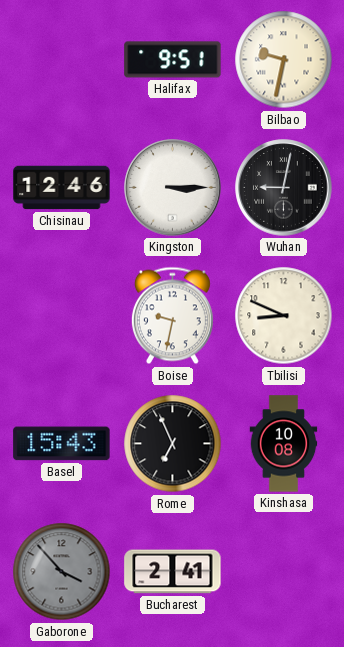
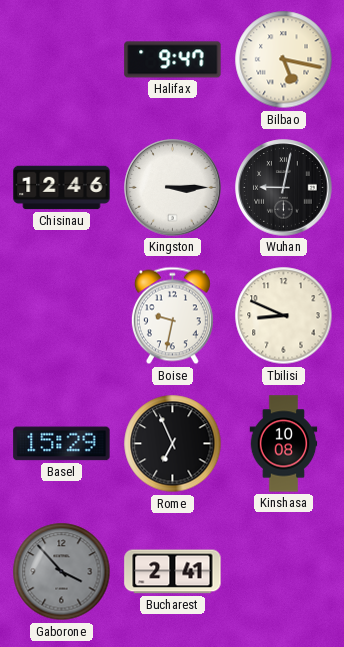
Halifax: 9:51 -> 9:47 (173, 60)
Bilbao: 9:32 -> 5:17 (284, 60)
Basel: 15:43 -> 15:29 (62, 444)
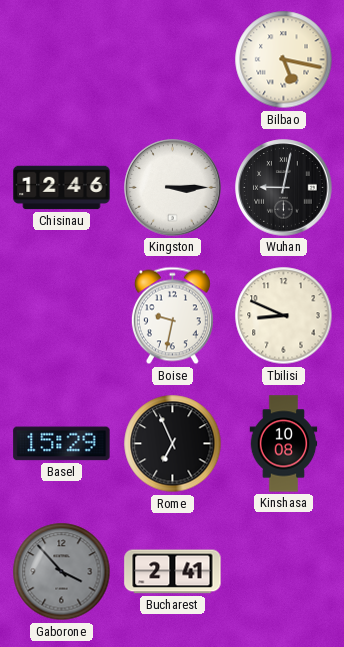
Halifax: 9:47 -> none (173, 60)
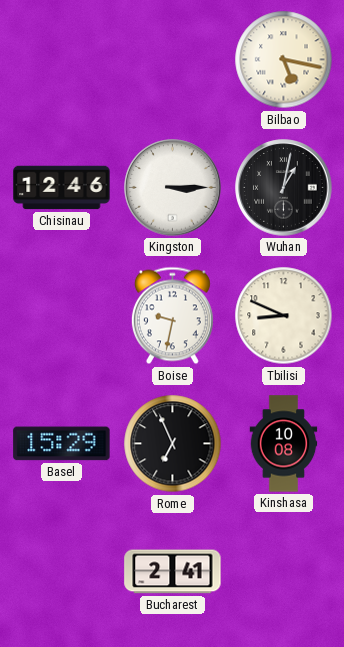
Wuhan: 9:02 -> 1:02 (284, 188)
Gaborone: 3:53 -> none (62, 572)
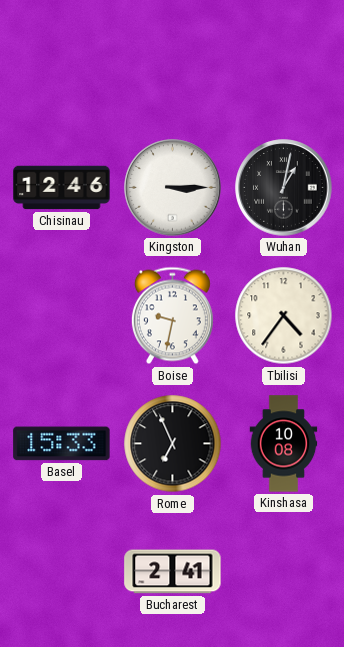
Bilbao: 5:17 -> none (284, 60)
Tbilisi: 8:49 -> 4:36 (284, 316)
Basel: 15:29 -> 15:33 (62, 444)
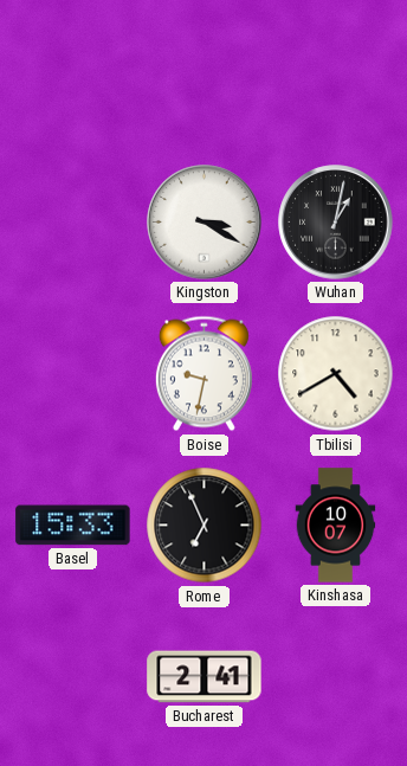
Chisinau: 12:46 -> none (62, 188)
Kingston: 3:15 -> 3:20 (205, 223)
Tbilisi: 4:36 -> 4:40 (336, 374)
Kinshasa: 10:08 -> 10:07 (336, 526)
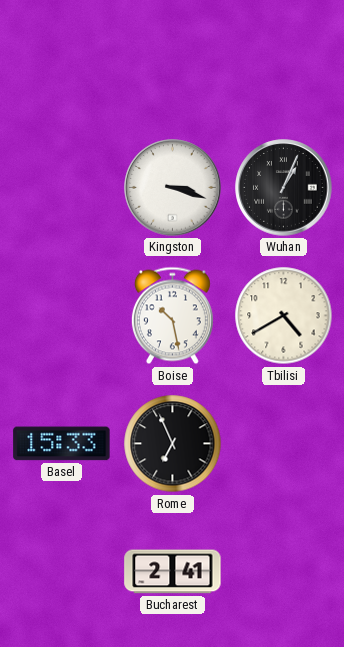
Kingston: 3:20 -> 3:18 (173, 188)
Wuhan: 1:02 -> 1:04 (284, 188)
Boise: 9:32 -> 10:28 (172, 316)
Kinshasa: 10:07 -> none (336, 526)
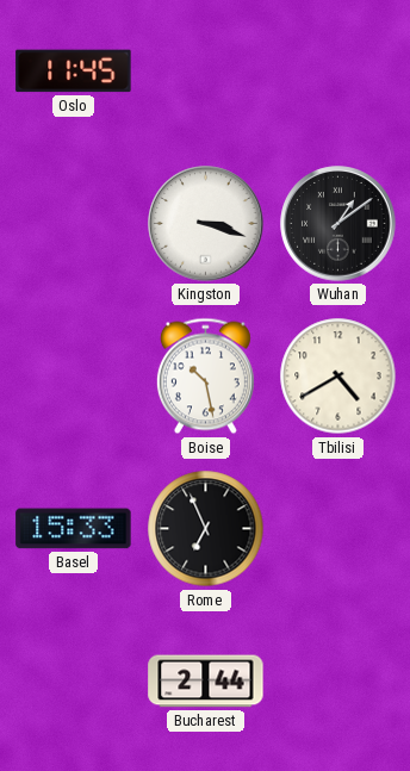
Oslo: none -> 11:45 (74, 71)
Wuhan: 1:04 -> 1:09 (338, 224)
Bucharest: 2:41 -> 2:44 (206, 682)
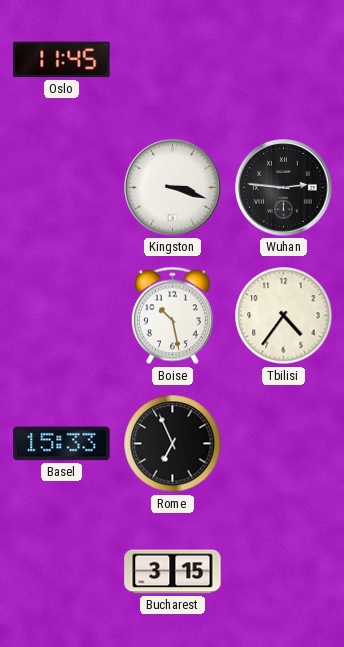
Wuhan: 1:09 -> 2:46 (284, 188)
Tbilisi: 4:40 -> 4:36 (284, 316)
Bucharest: 2:44 -> 3:15 (173, 572)
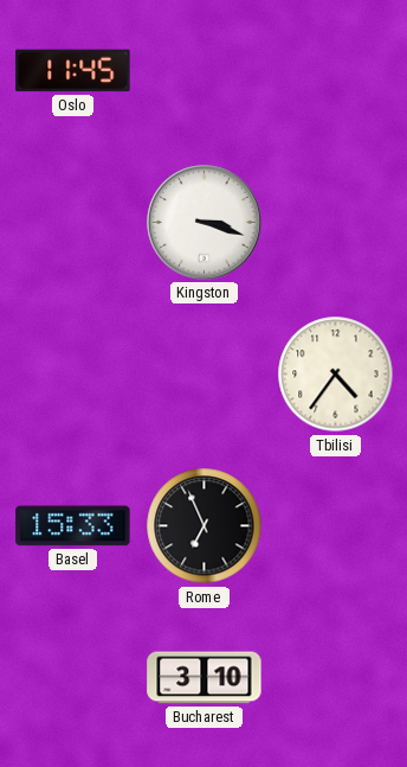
Wuhan: 2:46 -> none (284, 188)
Boise: 10:28 -> none (172, 316)
Bucharest: 3:15 -> 3:10 (205, 678)
